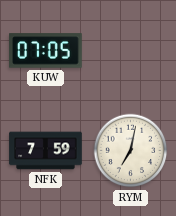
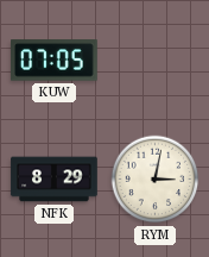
NFK: 7:59 -> 8:29 (55, 180)
RYM: 7:02 -> 3:02 (156, 180)
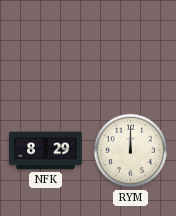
KUW: 07:05 -> none (55, 61)
RYM: 3:02 -> 12:00 (131, 151)
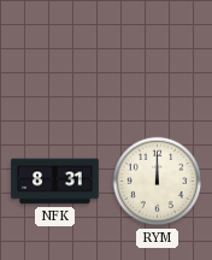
NFK: 8:29 -> 8:31 (55, 182)
